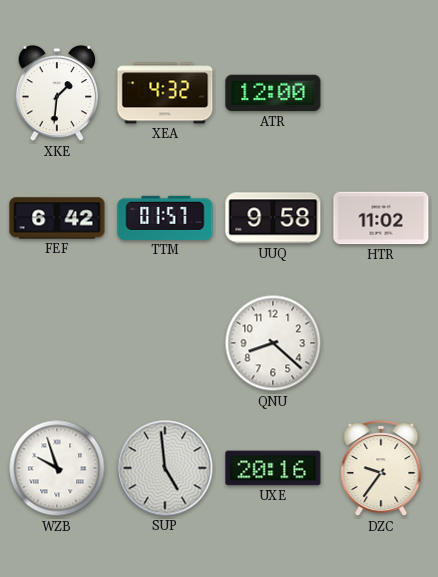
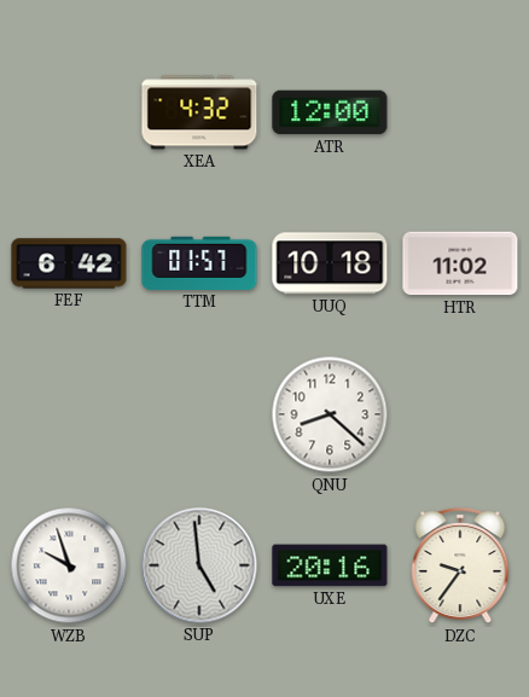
XKE: 1:31 -> none (57, 93)
UUQ: 9:58 -> 10:18 (330, 263)
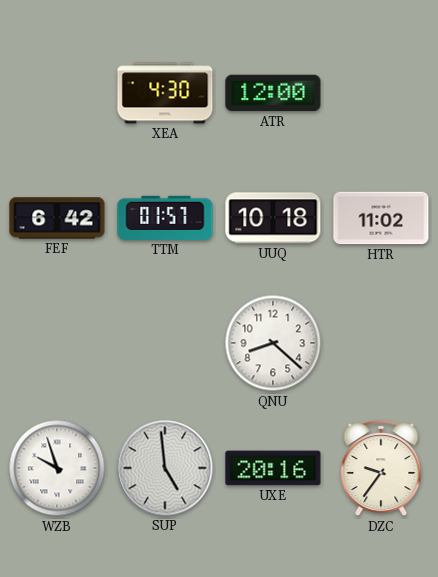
XEA: 4:32 -> 4:30 (165, 93)
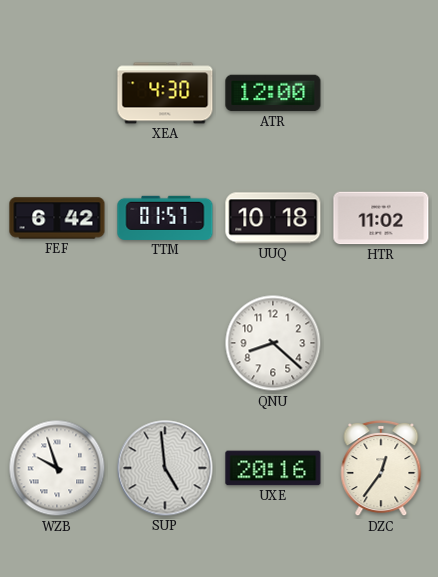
DZC: 9:36 -> 12:36 (381, 468)
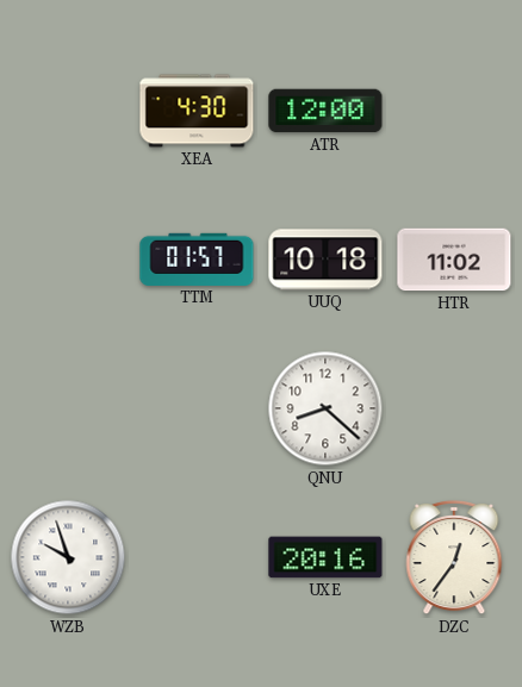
FEF: 6:42 -> none (57, 218)
SUP: 4:59 -> none (165, 468)
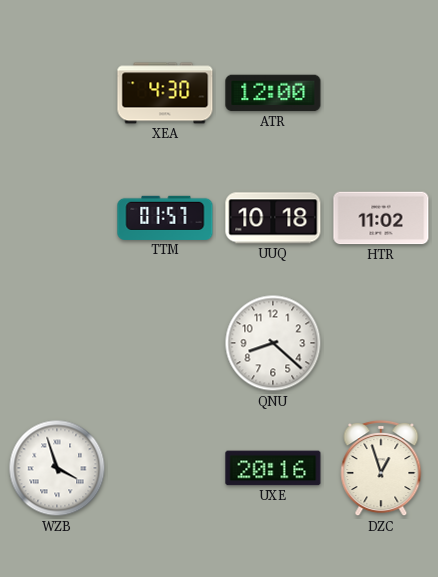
WZB: 9:57 -> 3:57 (57, 468)
DZC: 12:36 -> 12:57 (381, 468)
